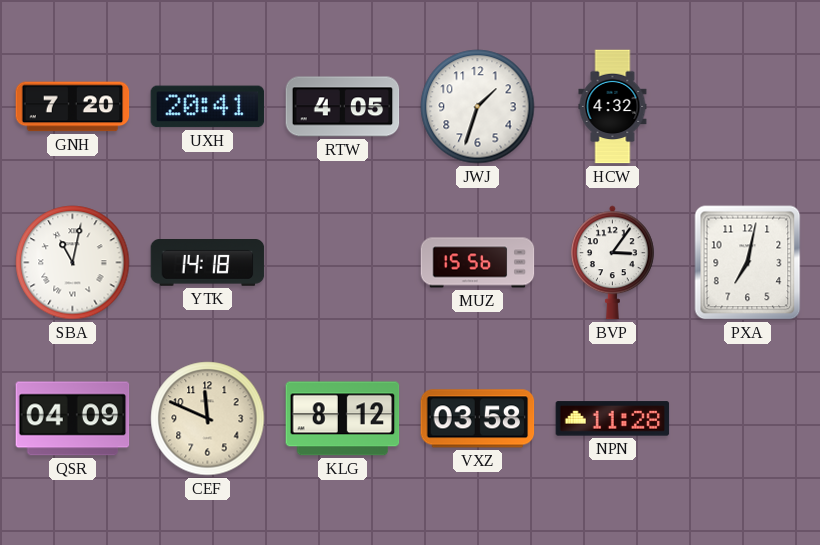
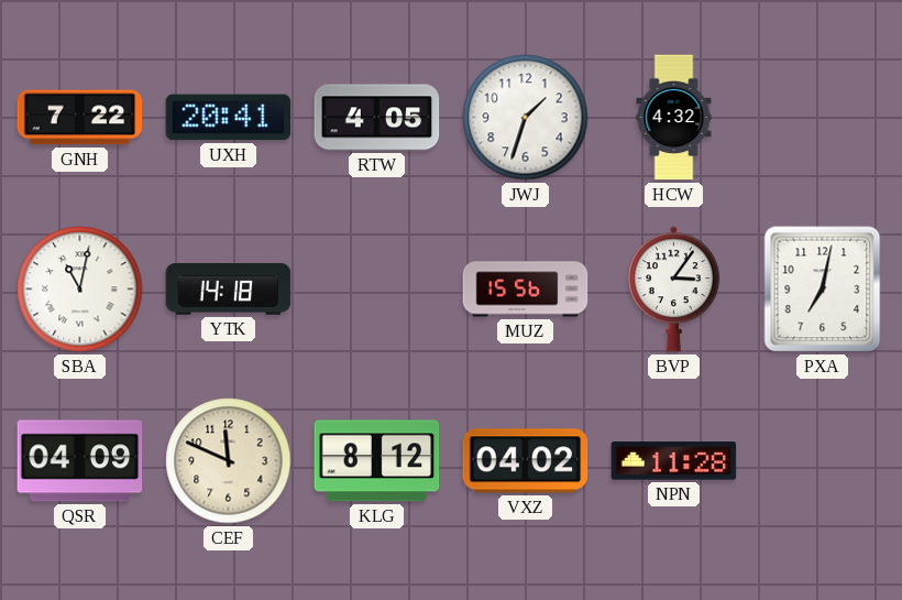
GNH: 7:20 -> 7:22 (80, 118)
VXZ: 03:58 -> 04:02 (526, 461)
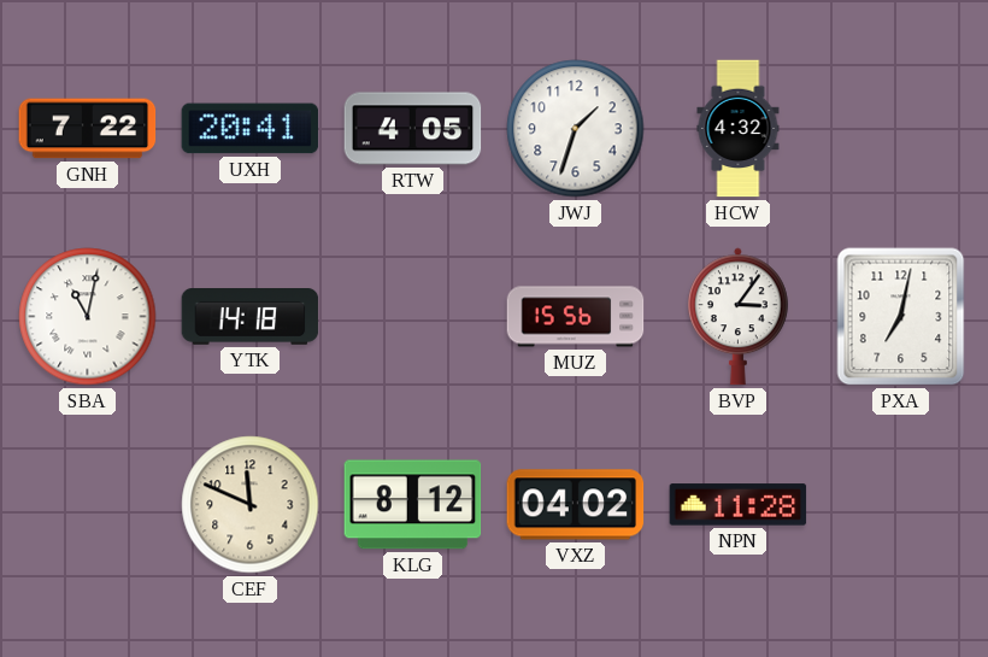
QSR: 04:09 -> none (80, 461)
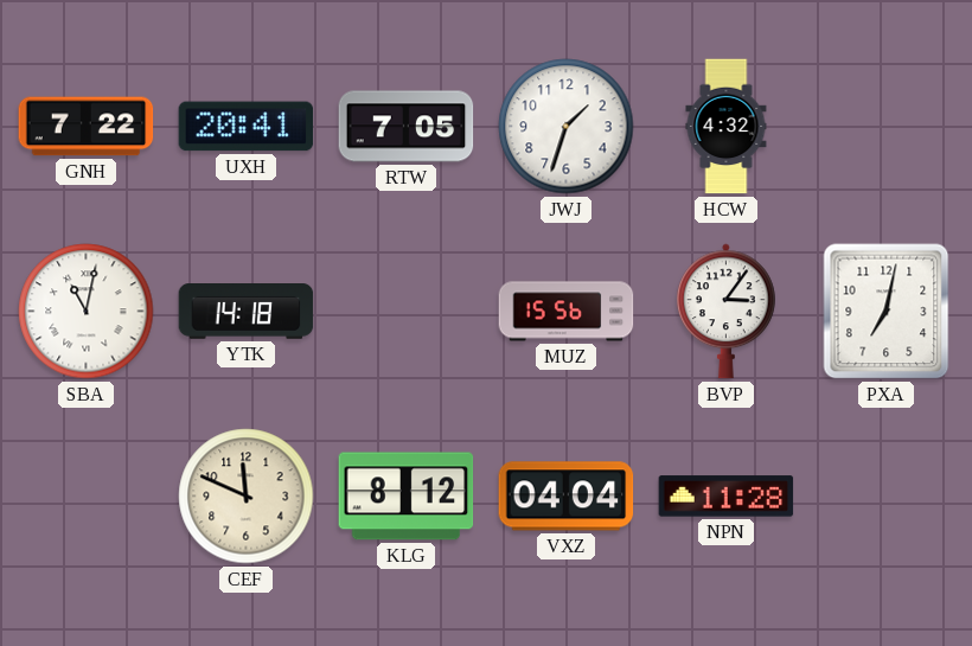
RTW: 4:05 -> 7:05 (407, 127)
VXZ: 04:02 -> 04:04 (567, 497)
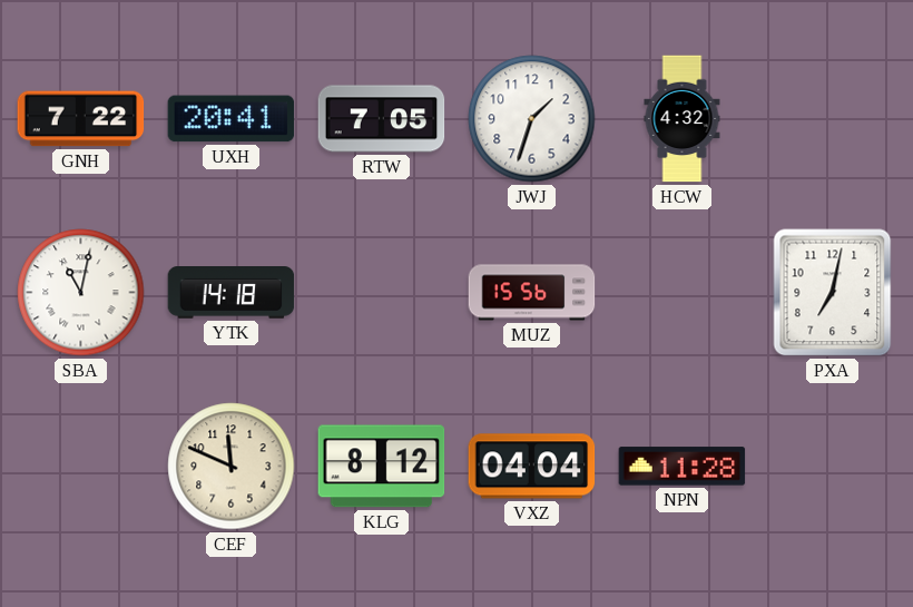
BVP: 3:06 -> none (725, 312)
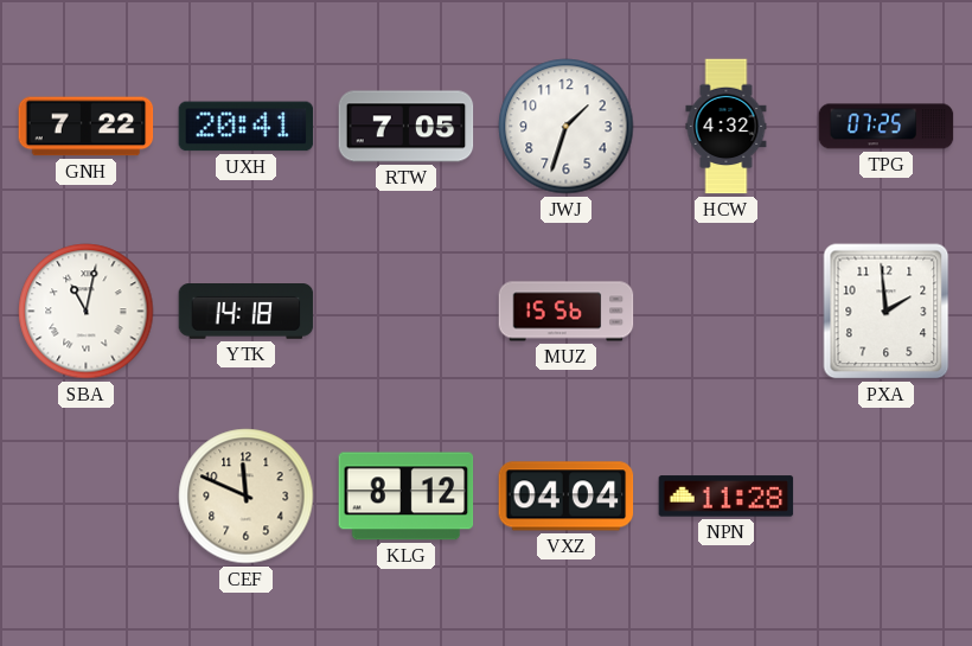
TPG: none -> 07:25 (887, 127)
PXA: 7:02 -> 1:59 (887, 312)
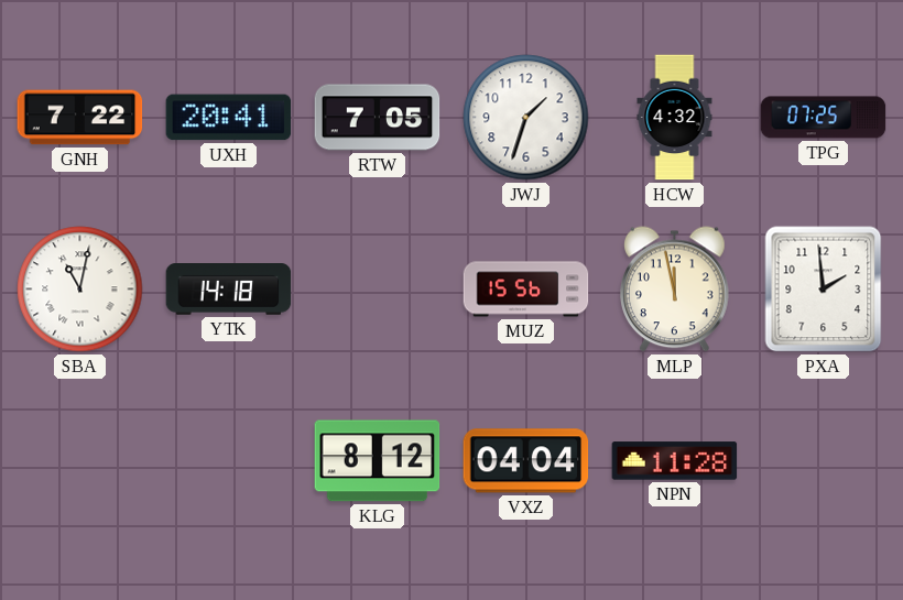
MLP: none -> 11:58 (675, 290)
CEF: 11:49 -> none (247, 497)
